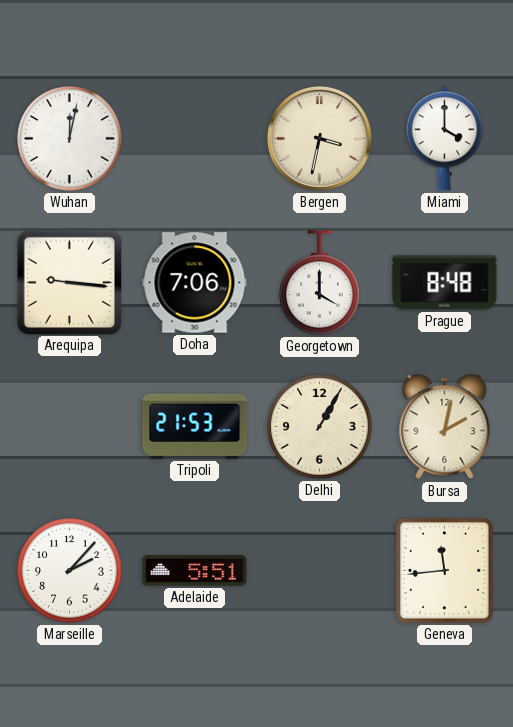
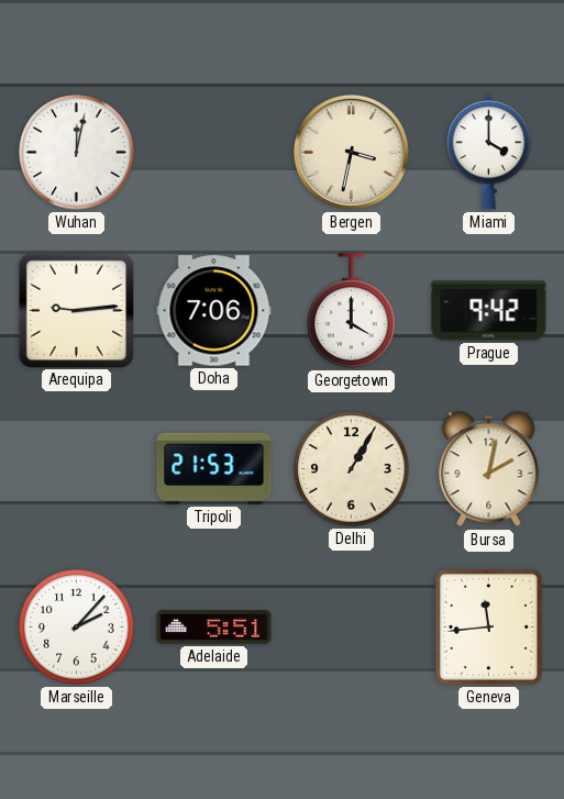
Arequipa: 9:16 -> 9:14 (76, 310)
Prague: 8:48 -> 9:42 (489, 311)
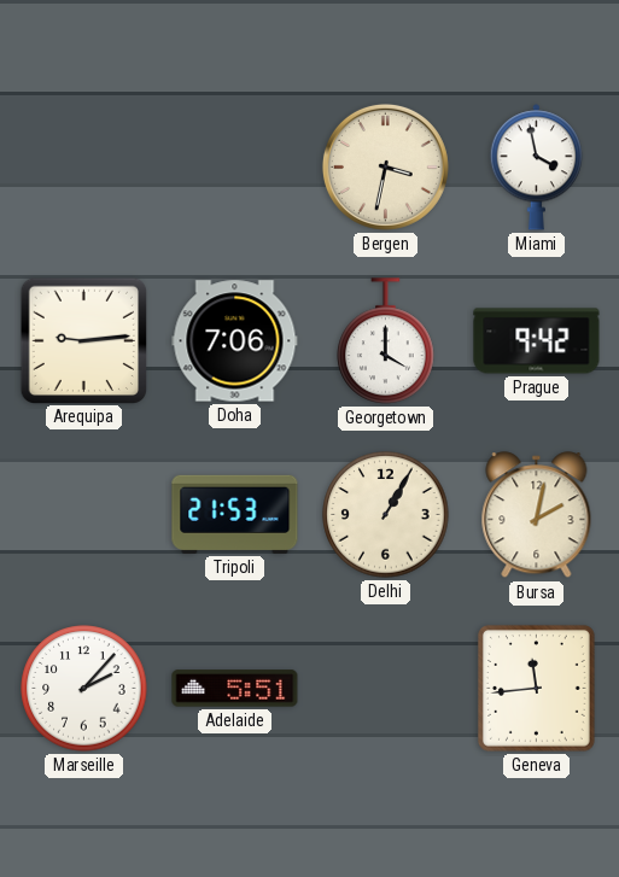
Wuhan: 12:02 -> none (77, 153)
Miami: 4:00 -> 3:58 (537, 168)
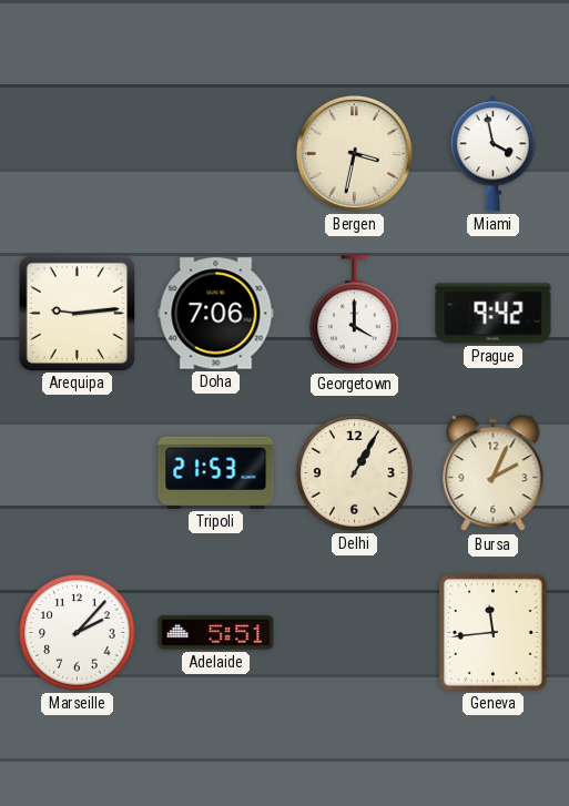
Bursa: 2:02 -> 2:04 (494, 473)
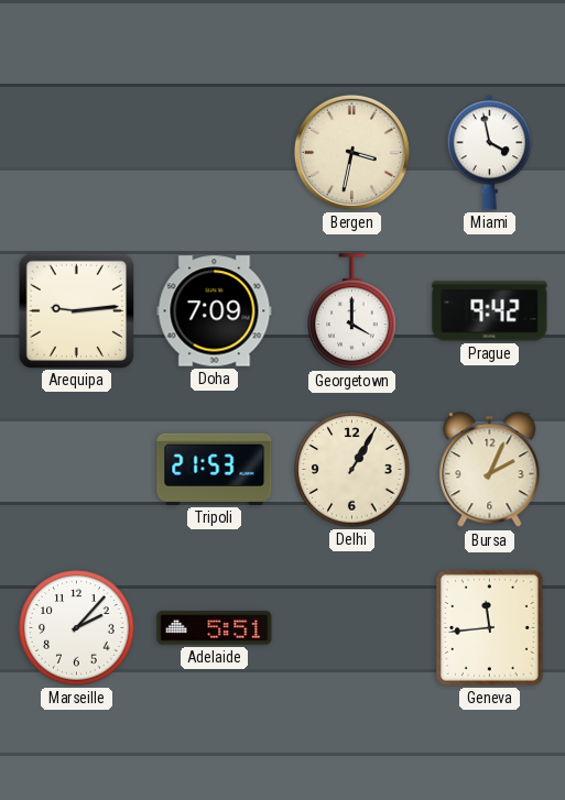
Doha: 7:06 -> 7:09 (215, 311)
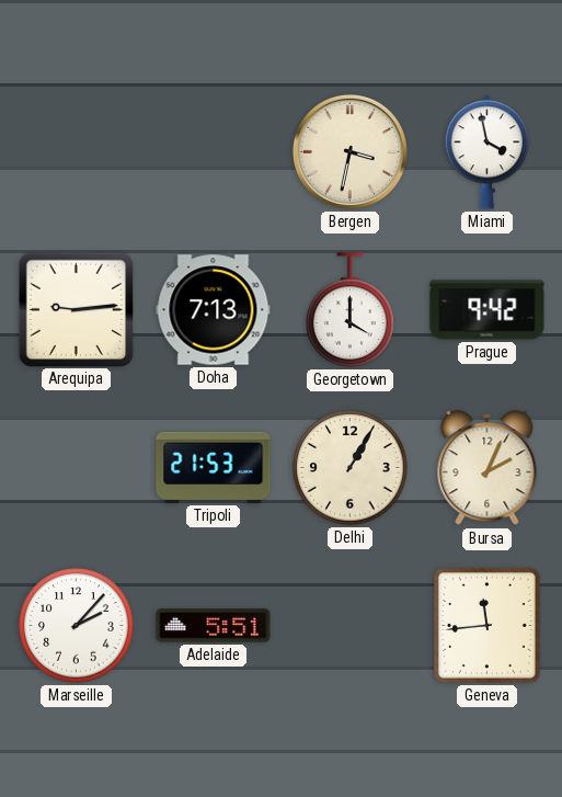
Doha: 7:09 -> 7:13 (214, 310)
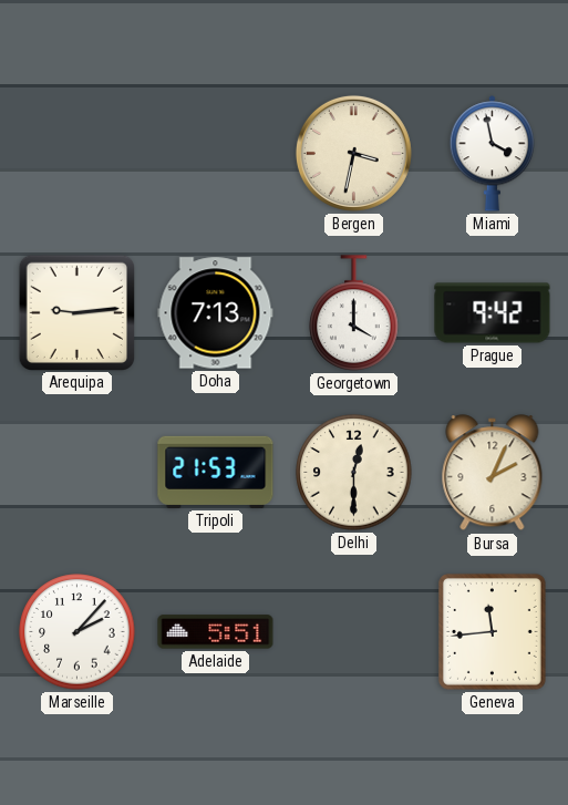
Delhi: 1:05 -> 12:30 (354, 473)
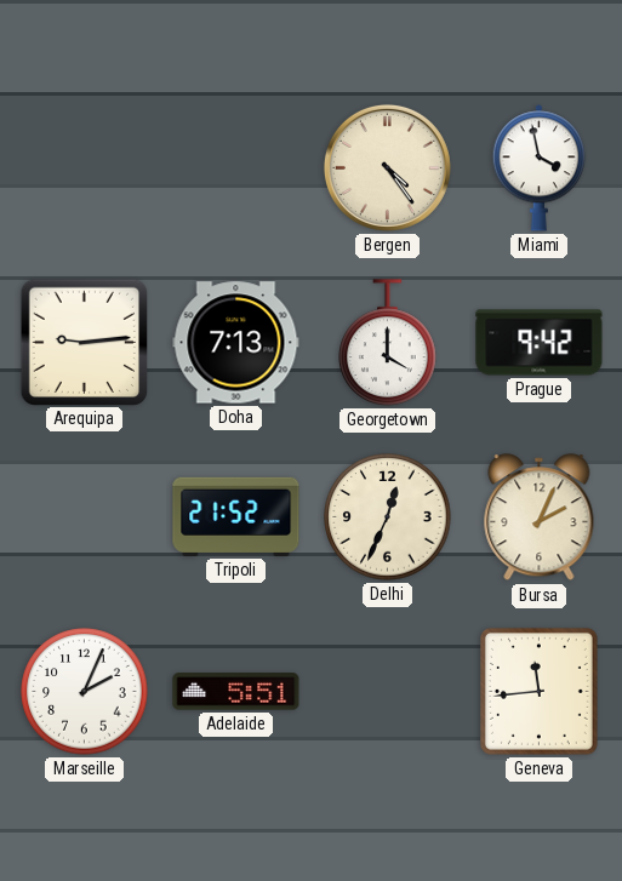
Bergen: 3:32 -> 4:24 (387, 167)
Tripoli: 21:53 -> 21:52 (236, 516)
Delhi: 12:30 -> 12:34 (388, 517)
Marseille: 2:07 -> 2:04 (85, 692)
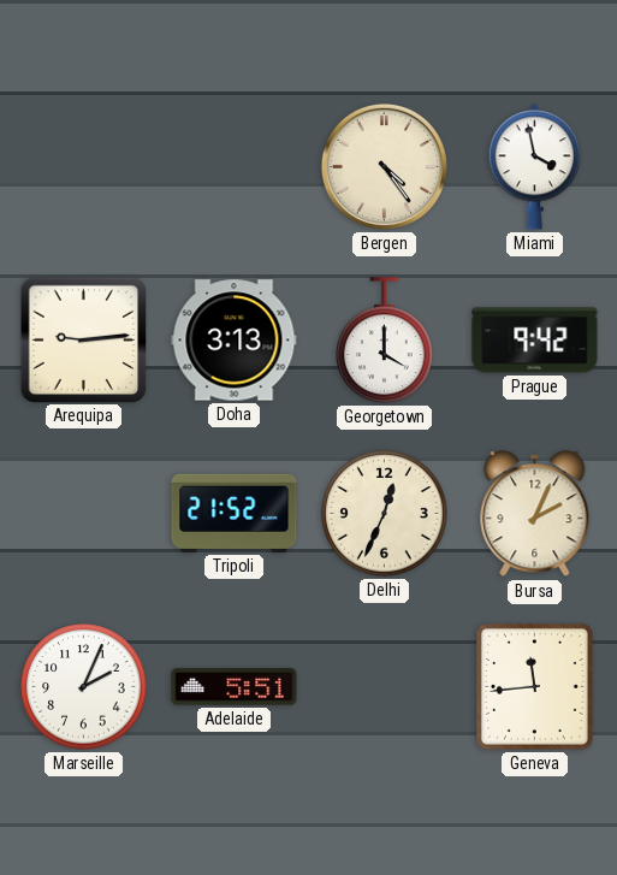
Doha: 7:13 -> 3:13 (235, 341)
